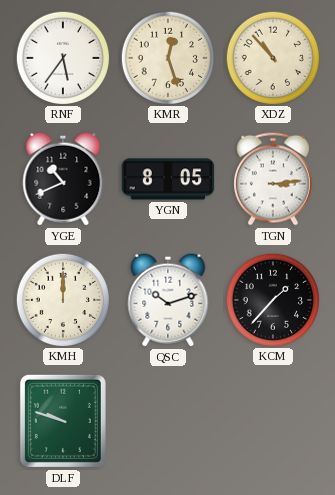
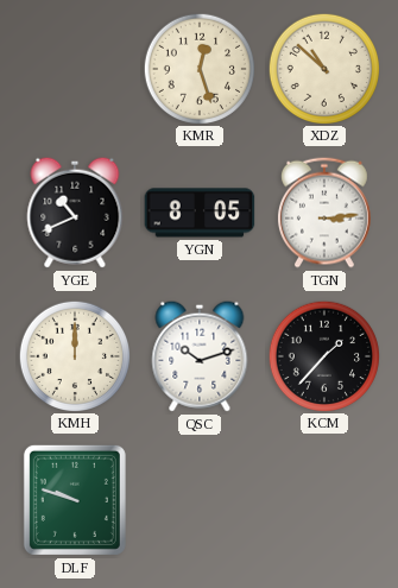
RNF: 5:36 -> none (62, 57)
XDZ: 10:53 -> 10:52 (323, 68)
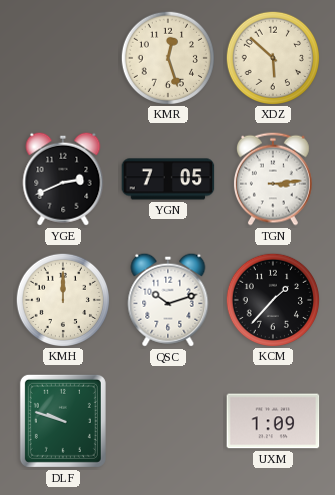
XDZ: 10:52 -> 5:52 (272, 57)
YGE: 10:41 -> 2:41 (63, 179)
YGN: 8:05 -> 7:05 (168, 179)
UXM: none -> 1:09 (273, 421)
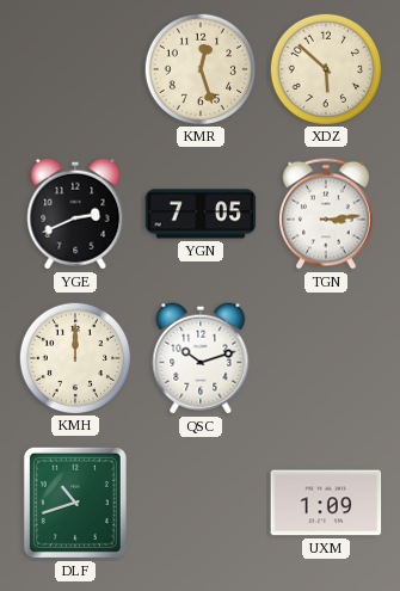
KCM: 1:37 -> none (272, 299)
DLF: 9:48 -> 10:42 (75, 503)
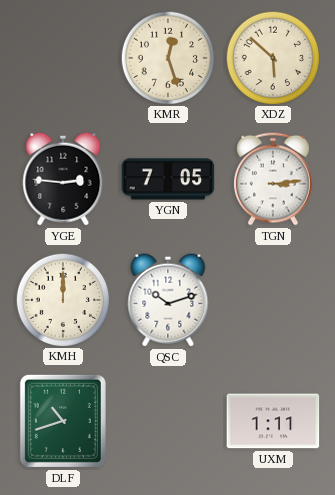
YGE: 2:41 -> 2:46 (63, 179)
UXM: 1:09 -> 1:11 (273, 421)
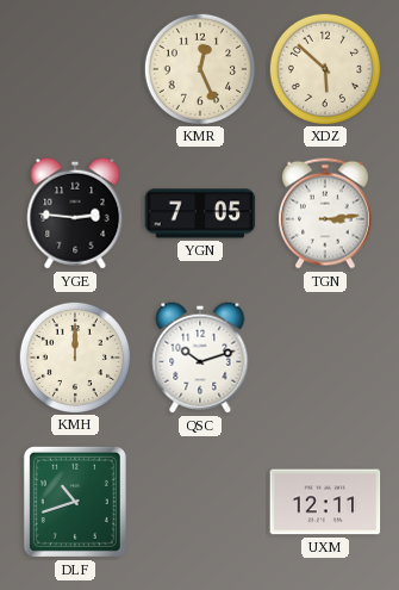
KMR: 12:27 -> 12:26 (199, 68)
UXM: 1:11 -> 12:11 (325, 502)
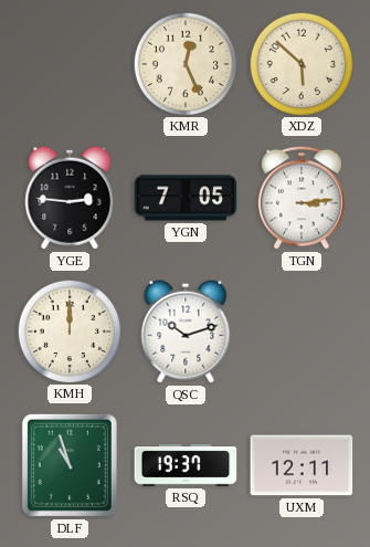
DLF: 10:42 -> 10:57 (70, 465)
RSQ: none -> 19:37 (186, 465)
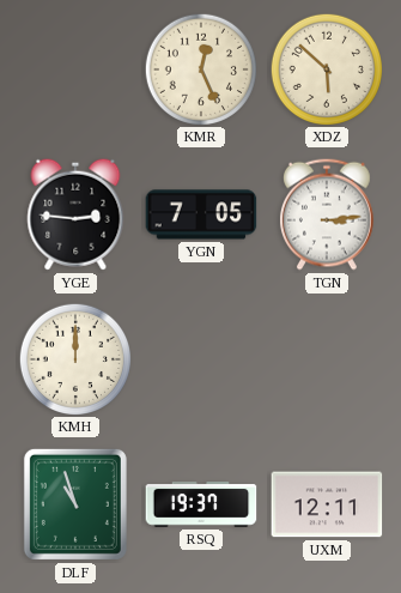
QSC: 10:12 -> none (186, 332)
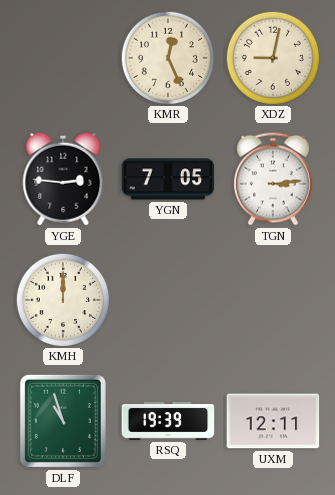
XDZ: 5:52 -> 9:02 (272, 57)
RSQ: 19:37 -> 19:39 (168, 421)
